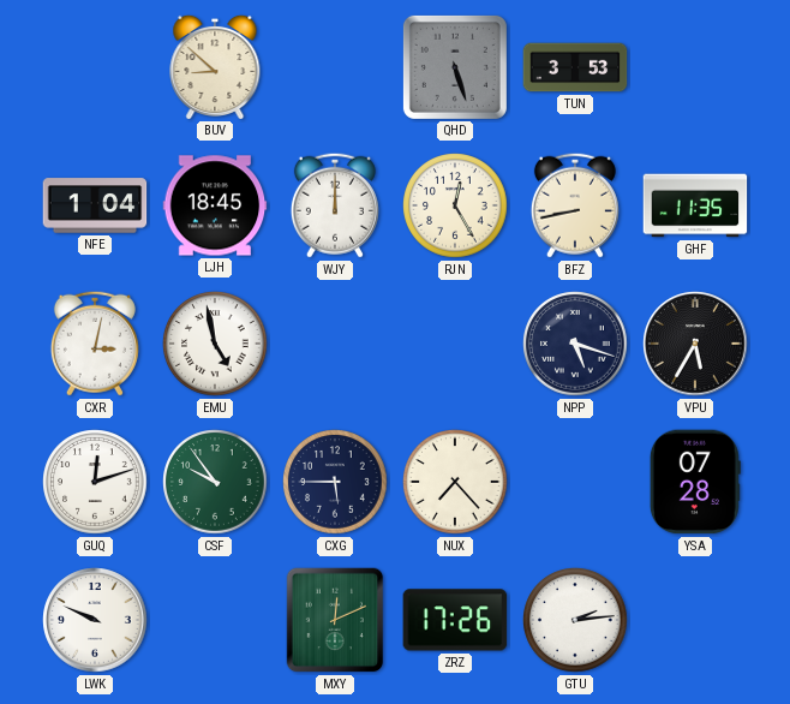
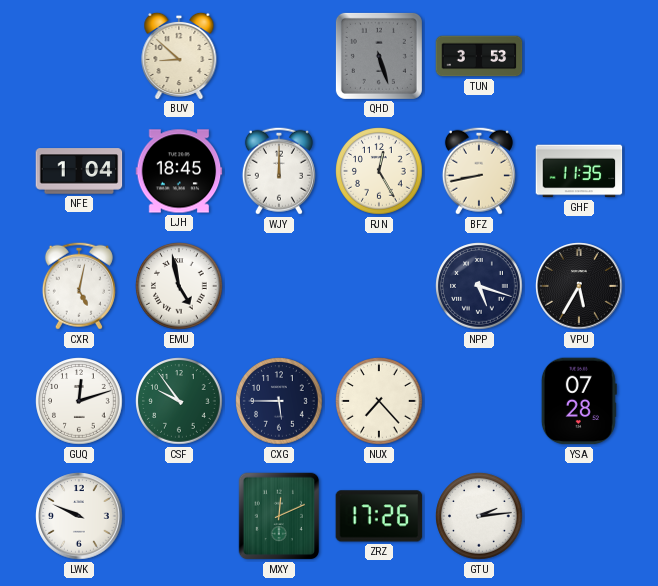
CXR: 3:02 -> 5:02 (79, 286)
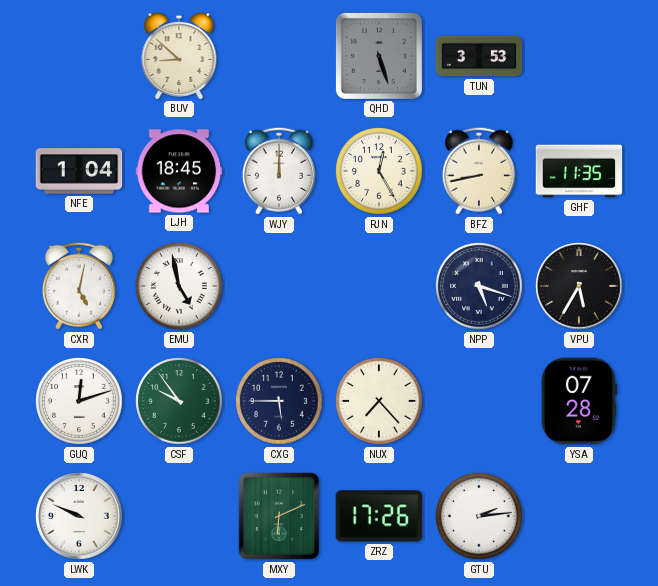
MXY: 12:11 -> 6:11 (279, 516)
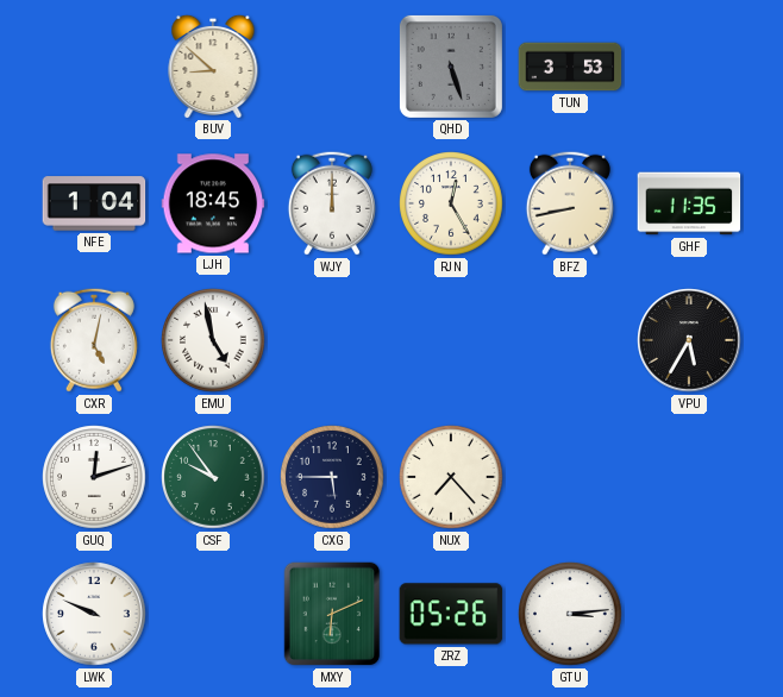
NPP: 5:18 -> none (479, 286)
YSA: 07:28 -> none (579, 401)
ZRZ: 17:26 -> 05:26 (451, 614)
GTU: 2:14 -> 3:14 (570, 614)
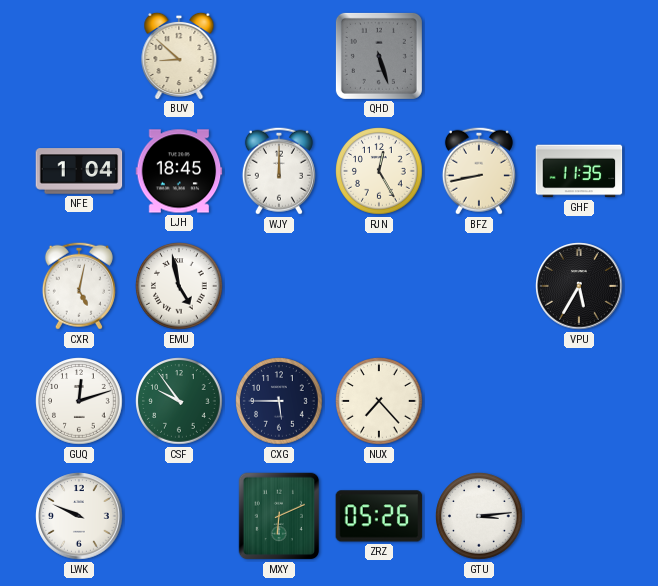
TUN: 3:53 -> none (570, 67)
